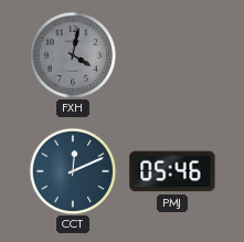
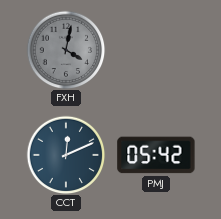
PMJ: 05:46 -> 05:42 (156, 155)
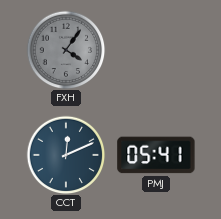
FXH: 4:02 -> 4:06 (66, 50)
PMJ: 05:42 -> 05:41 (156, 155)
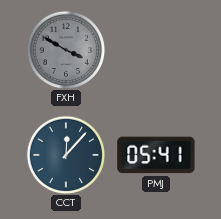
FXH: 4:06 -> 3:50 (66, 50)
CCT: 12:11 -> 12:07 (66, 155)
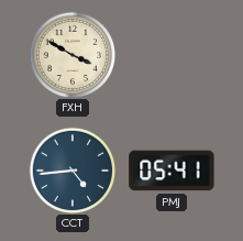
FXH dial: grey -> cream (73, 55)
CCT: 12:07 -> 4:44 (73, 171)
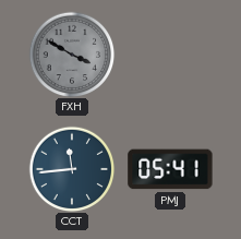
FXH dial: cream -> grey (72, 55)
CCT: 4:44 -> 11:44 (72, 169)
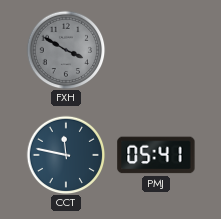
CCT: 11:44 -> 11:47 (66, 155)
